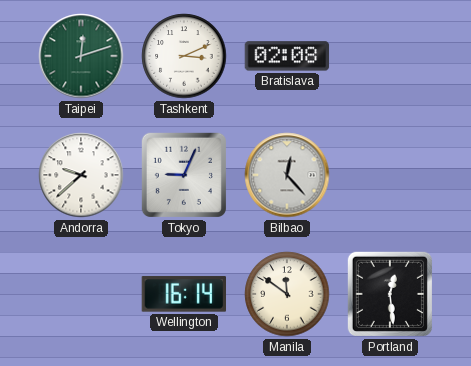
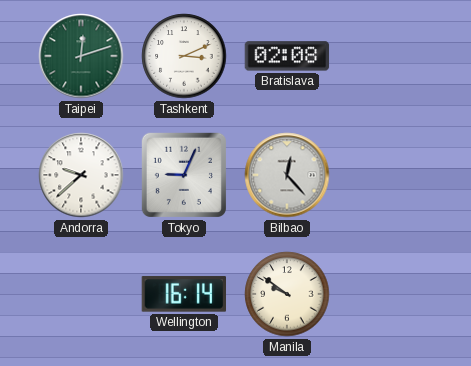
Manila: 11:51 -> 9:51 (287, 294)
Portland: 12:29 -> none (390, 294)
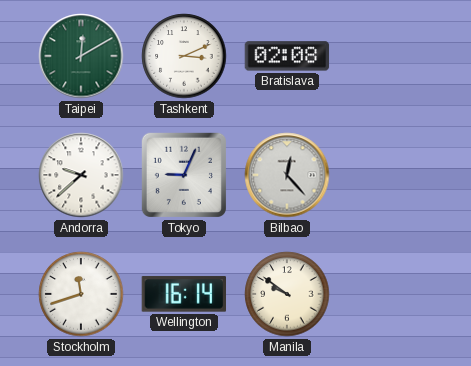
Taipei: 12:12 -> 12:10 (81, 56)
Stockholm: none -> 11:42 (81, 294)
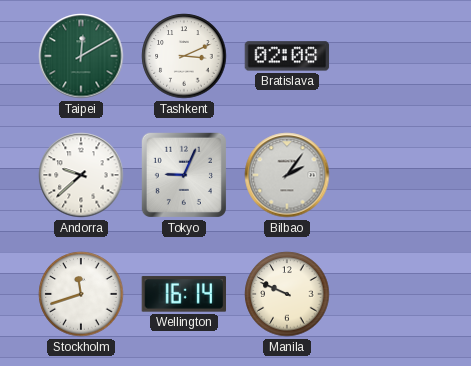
Bilbao: 12:23 -> 2:06 (287, 175)
Manila: 9:51 -> 9:49 (287, 294)
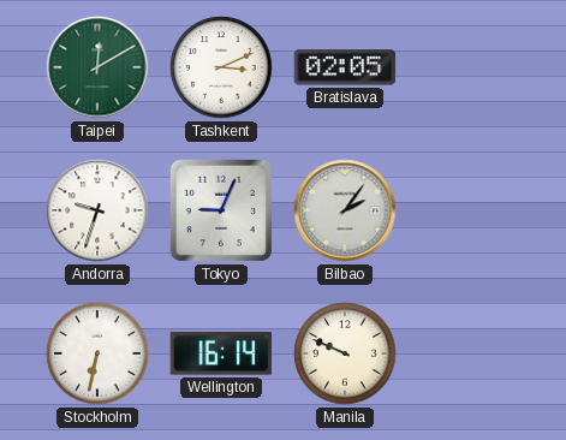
Bratislava: 02:08 -> 02:05 (345, 67)
Andorra: 9:38 -> 9:33 (97, 210)
Stockholm: 11:42 -> 6:32 (97, 353)
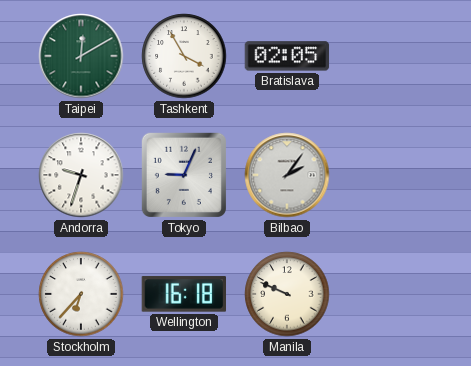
Tashkent: 3:11 -> 3:55 (184, 56)
Stockholm: 6:32 -> 6:37 (81, 294)
Wellington: 16:14 -> 16:18 (183, 294)
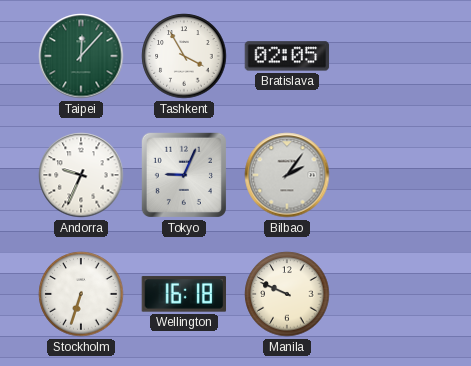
Taipei: 12:10 -> 12:07 (81, 56)
Andorra: 9:33 -> 9:34 (81, 175)
Stockholm: 6:37 -> 6:33 (81, 294)
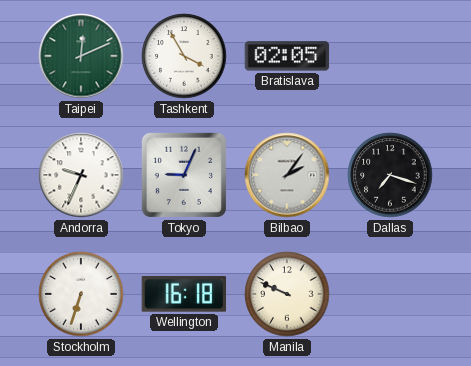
Taipei: 12:07 -> 12:11 (81, 56)
Dallas: none -> 7:18 (390, 175)
